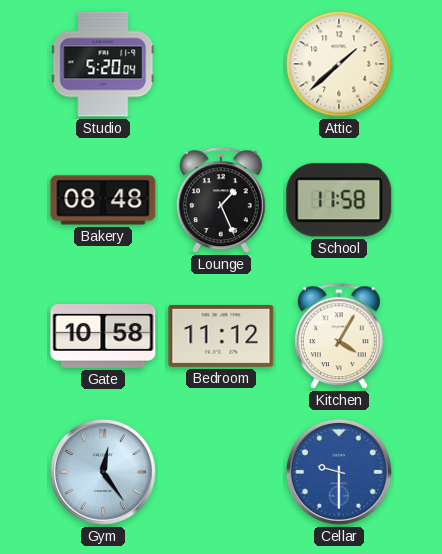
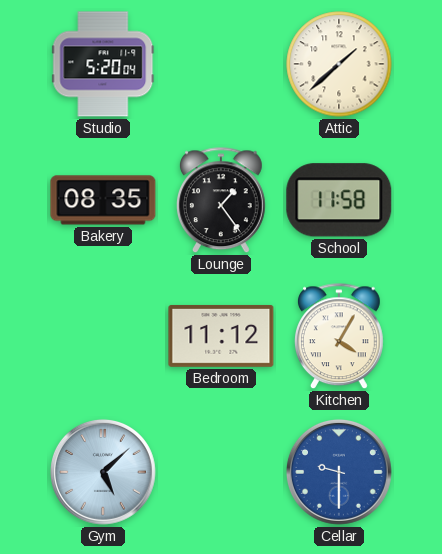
Bakery: 08:48 -> 08:35 (103, 200)
Lounge: 1:26 -> 1:24 (221, 201)
Gate: 10:58 -> none (103, 336)
Gym: 12:24 -> 5:08 (103, 472)
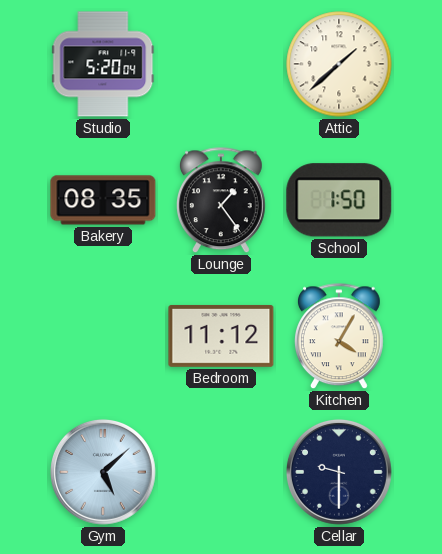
School: 11:58 -> 1:50 (339, 200)
Cellar dial: blue -> navy (339, 472)
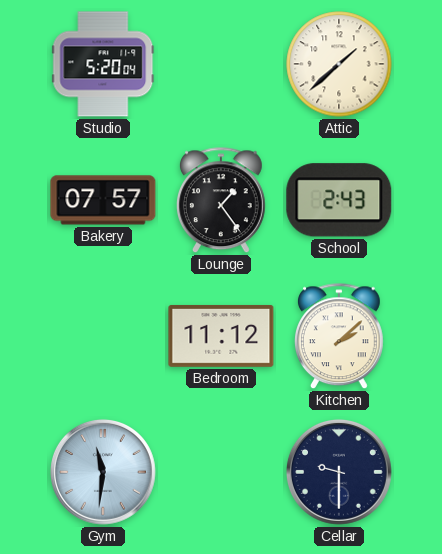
Bakery: 08:35 -> 07:57 (103, 200)
School: 1:50 -> 2:43 (339, 200)
Kitchen: 4:05 -> 2:08 (339, 337)
Gym: 5:08 -> 11:31 (103, 472)
